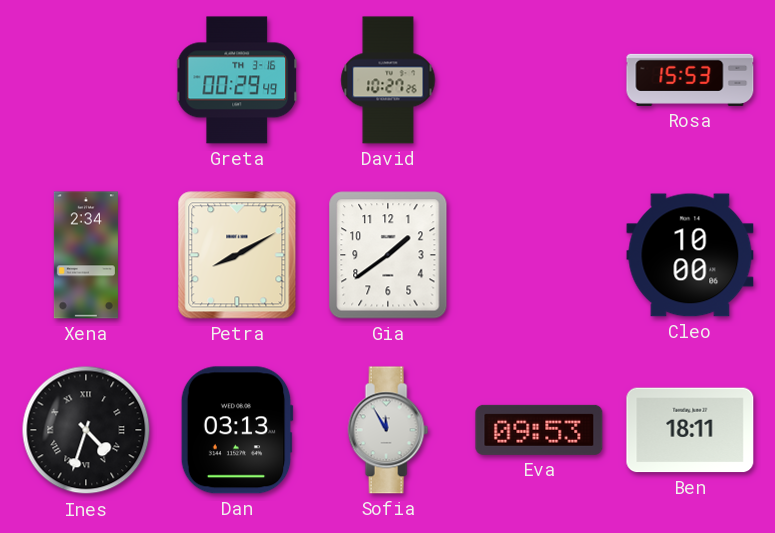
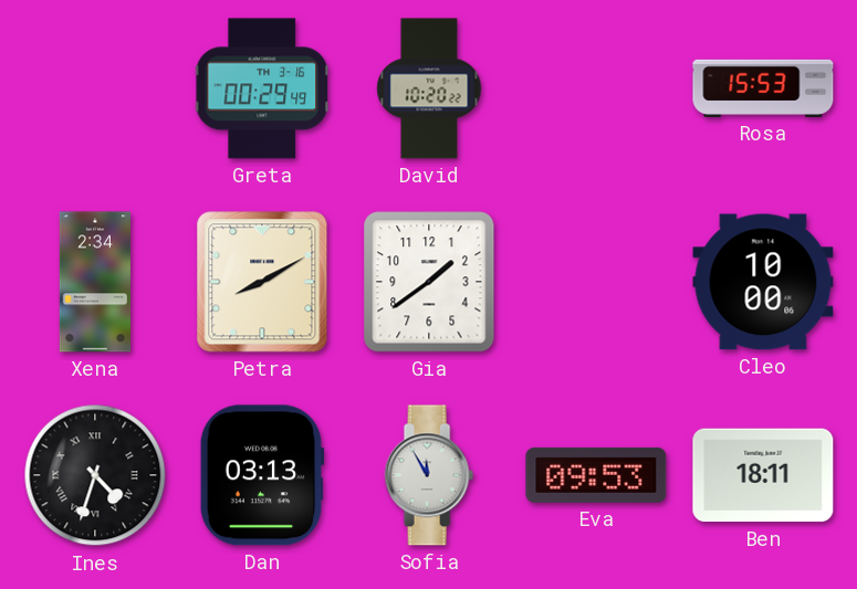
David: 10:27 -> 10:20 (429, 88)
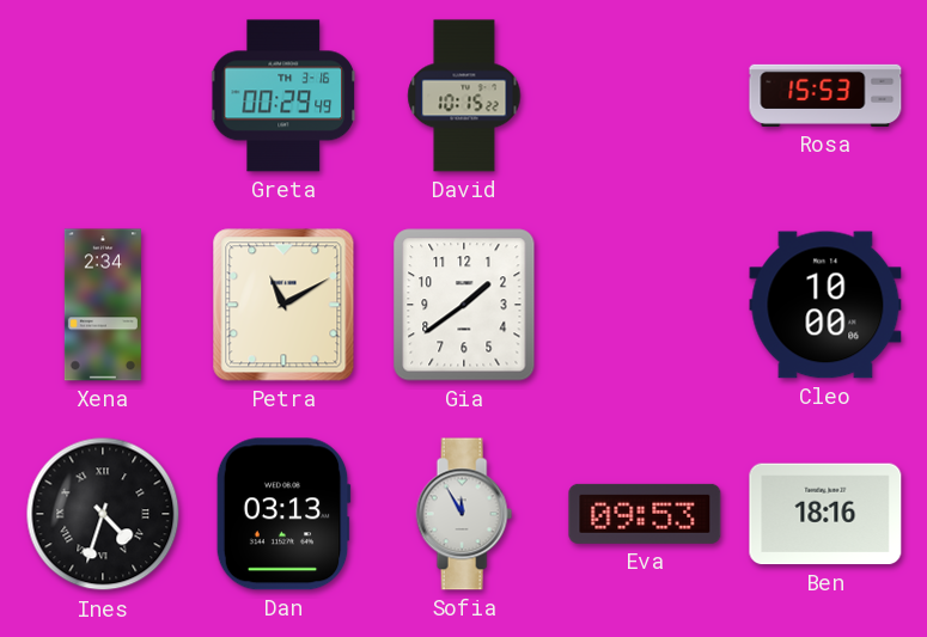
David: 10:20 -> 10:15 (464, 96)
Petra: 8:10 -> 11:10 (283, 305)
Ben: 18:11 -> 18:16 (825, 514)
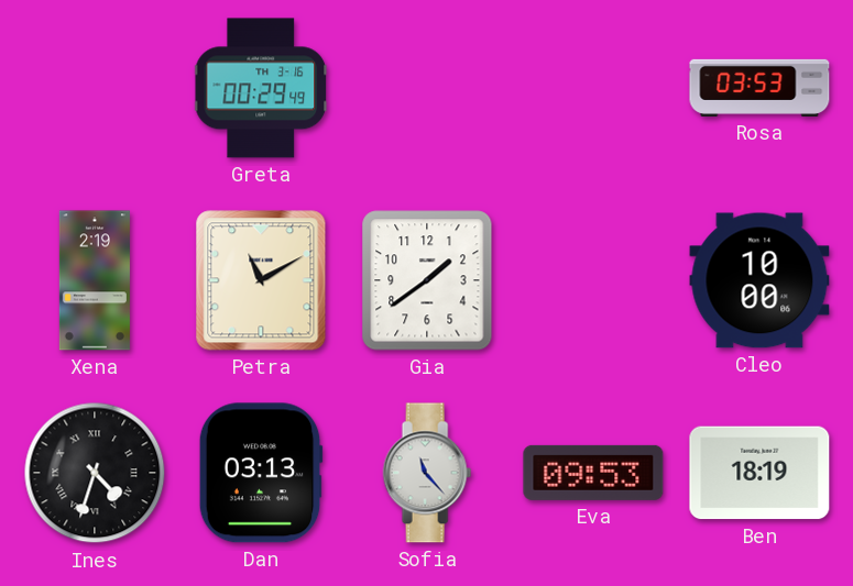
David: 10:15 -> none (464, 96)
Rosa: 15:53 -> 03:53 (759, 88)
Xena: 2:34 -> 2:19 (95, 280)
Sofia: 11:55 -> 11:23 (427, 473)
Ben: 18:16 -> 18:19 (759, 473)
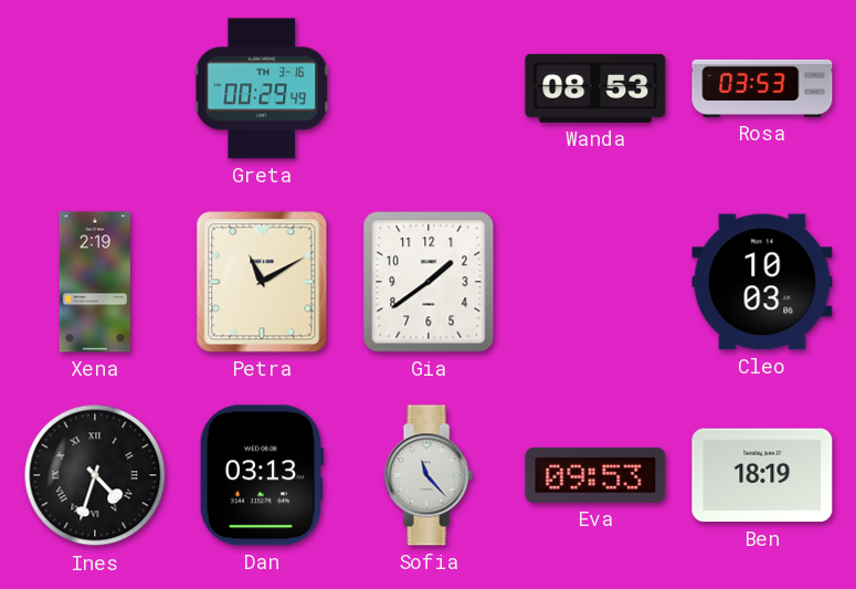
Wanda: none -> 08:53 (595, 88)
Cleo: 10:00 -> 10:03 (762, 282)
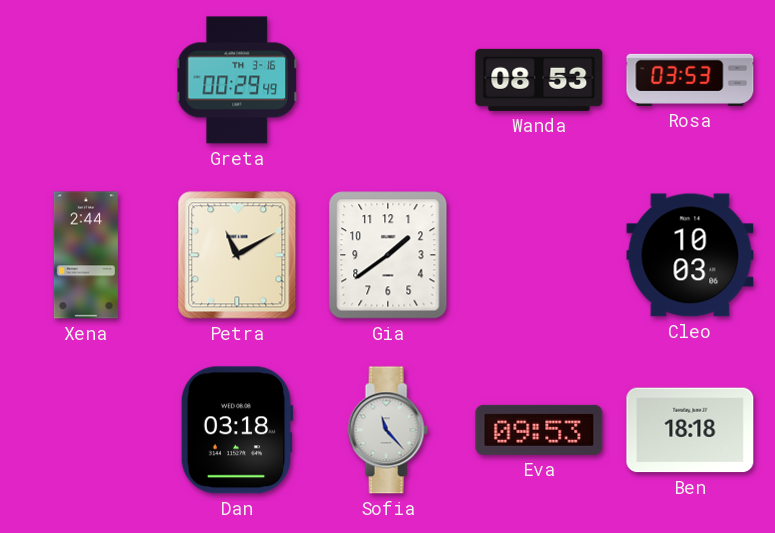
Xena: 2:19 -> 2:44 (86, 255)
Ines: 4:33 -> none (95, 475)
Dan: 03:13 -> 03:18 (237, 430)
Ben: 18:19 -> 18:18 (690, 430)
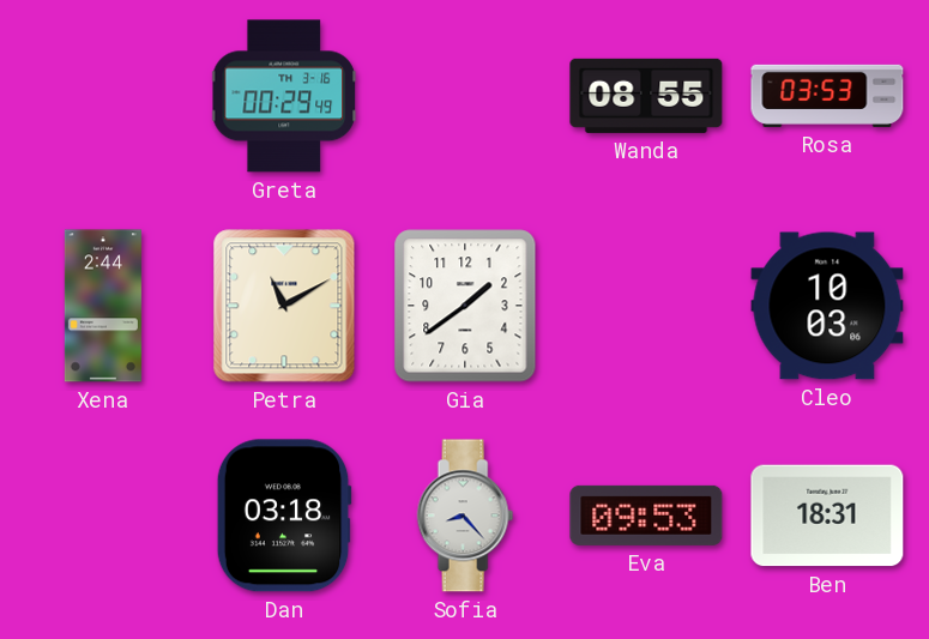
Wanda: 08:53 -> 08:55 (646, 96)
Sofia: 11:23 -> 8:23 (465, 516)
Ben: 18:18 -> 18:31 (827, 516)
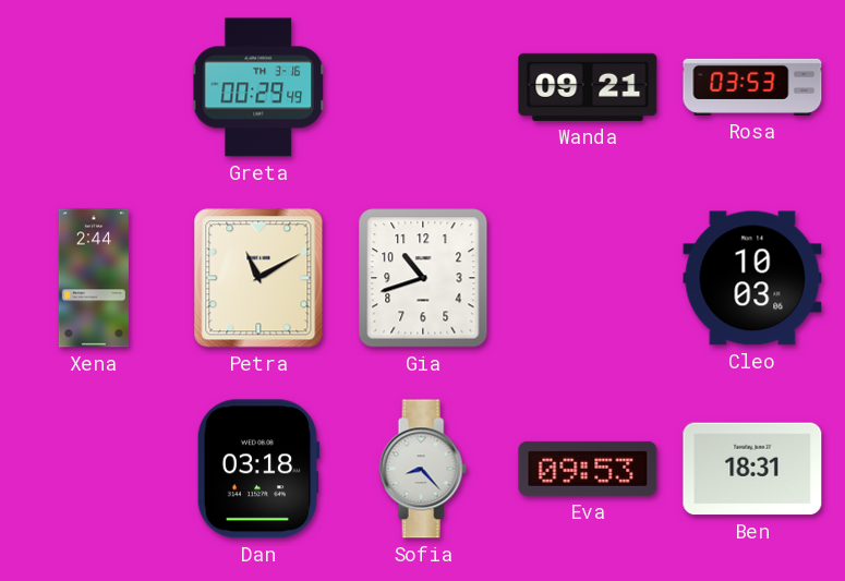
Wanda: 08:55 -> 09:21 (588, 87)
Gia: 1:39 -> 10:42 (423, 278)
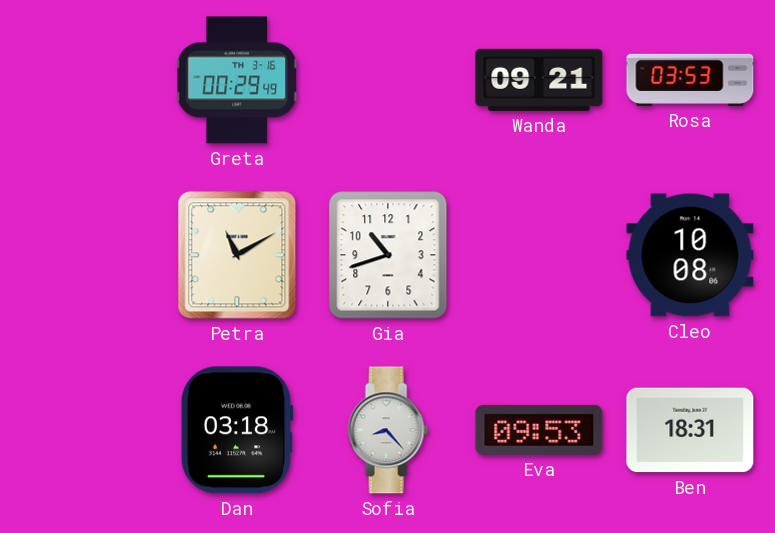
Xena: 2:44 -> none (94, 278)
Cleo: 10:03 -> 10:08 (690, 255)
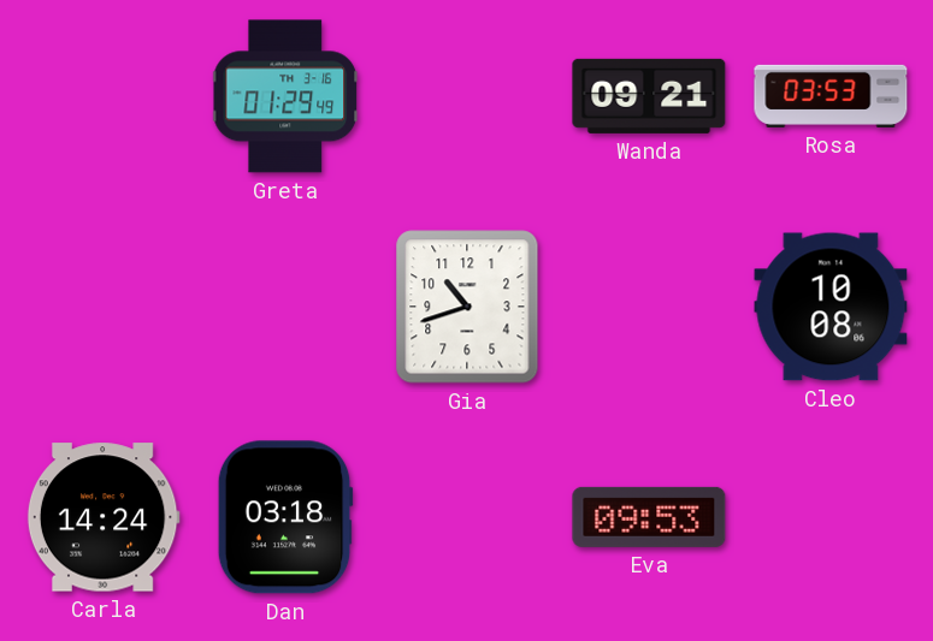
Greta: 00:29 -> 01:29 (287, 96)
Petra: 11:10 -> none (237, 255)
Carla: none -> 14:24 (104, 517)
Sofia: 8:23 -> none (388, 430)
Ben: 18:31 -> none (690, 430)
